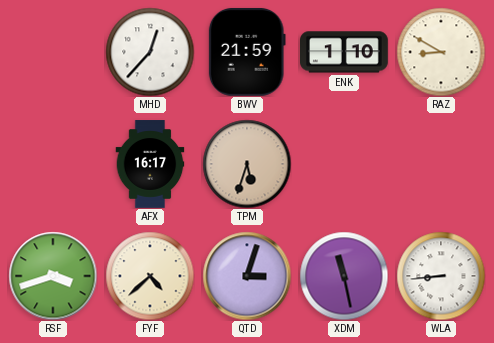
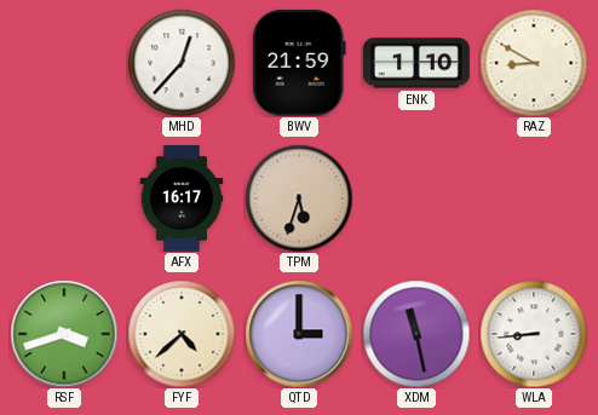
QTD: 3:03 -> 3:00 (299, 334)
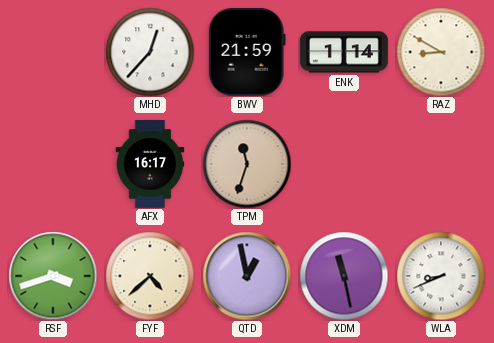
ENK: 1:10 -> 1:14 (345, 52)
TPM: 5:33 -> 11:33 (247, 164)
QTD: 3:00 -> 12:58 (247, 276)
WLA: 8:44 -> 8:41 (441, 276)
